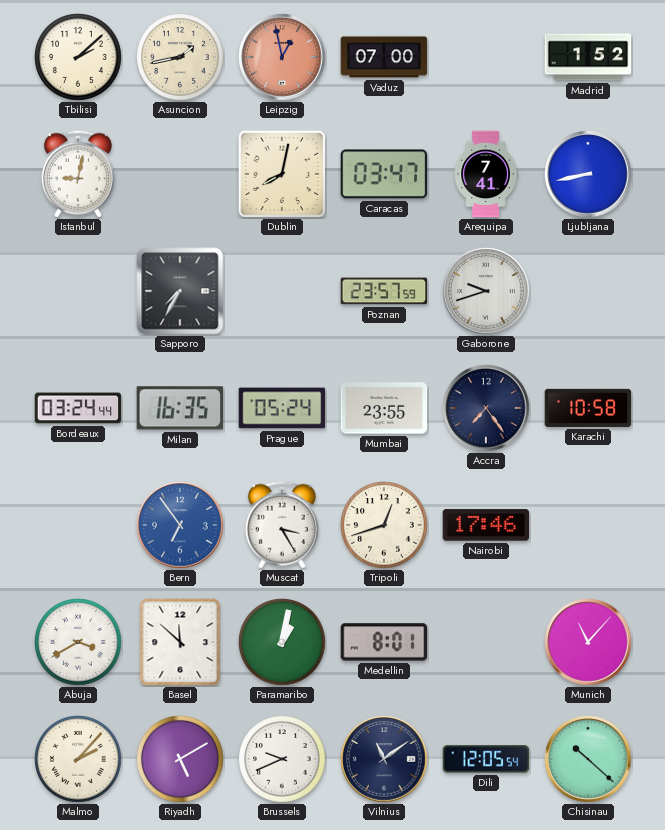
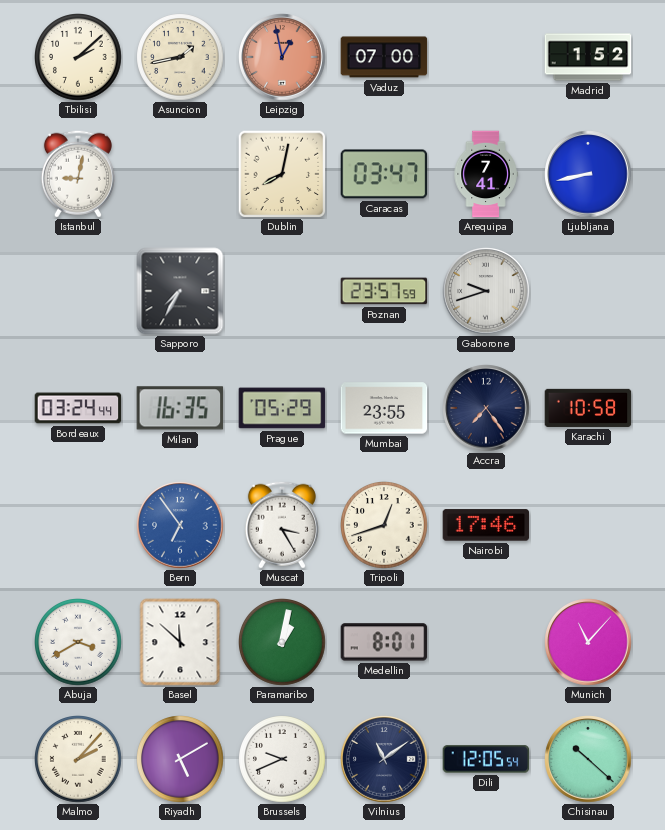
Prague: 05:24 -> 05:29 (282, 408)
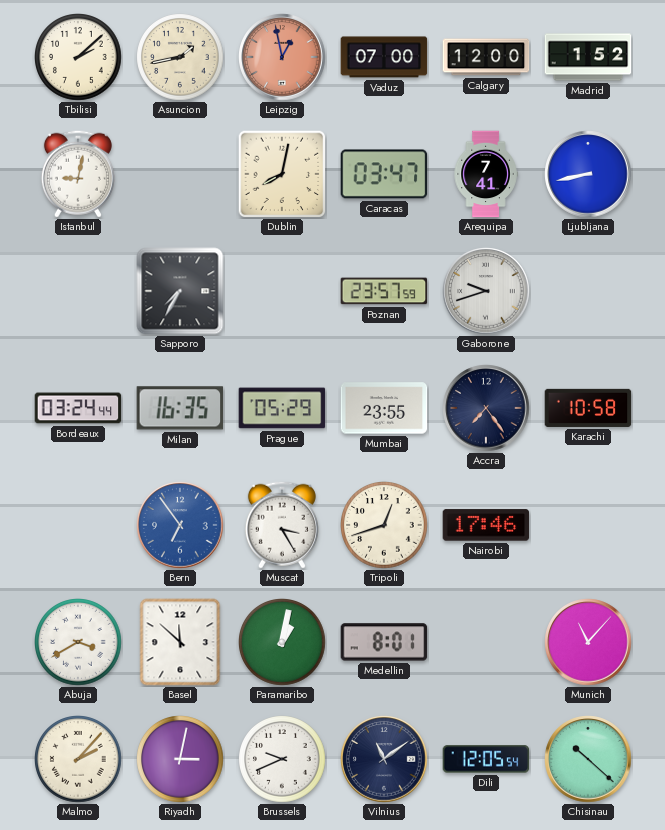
Calgary: none -> 12:00 (486, 57)
Riyadh: 5:10 -> 3:02 (180, 759)
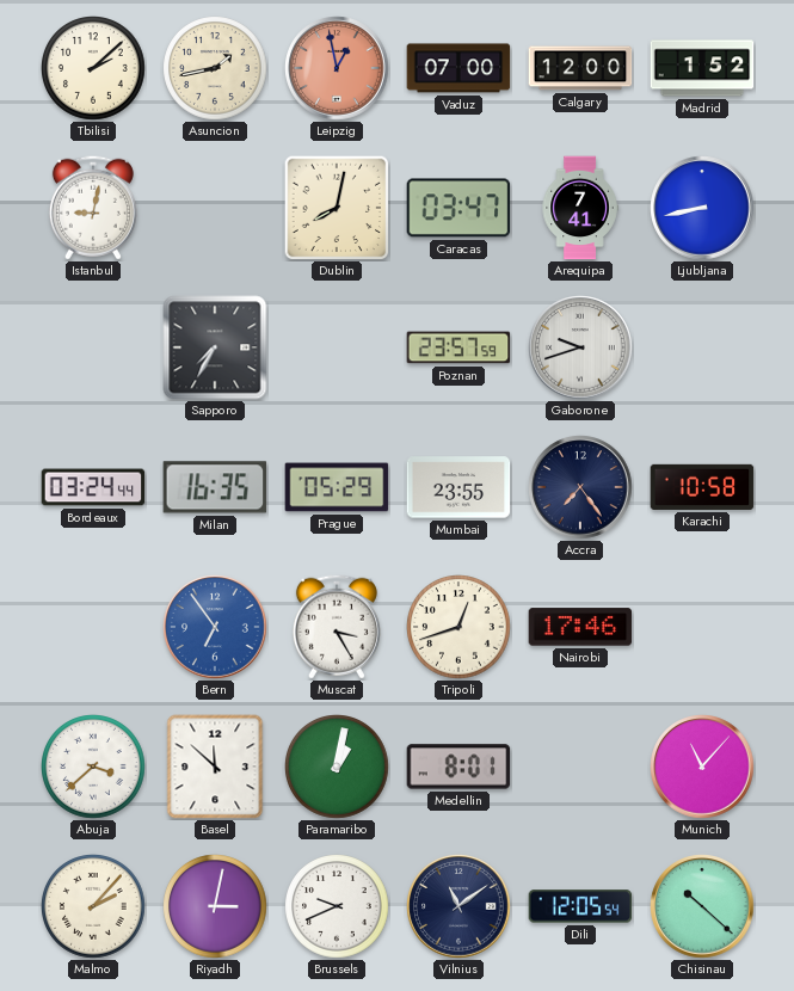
Abuja: 3:40 -> 3:38 (93, 767)
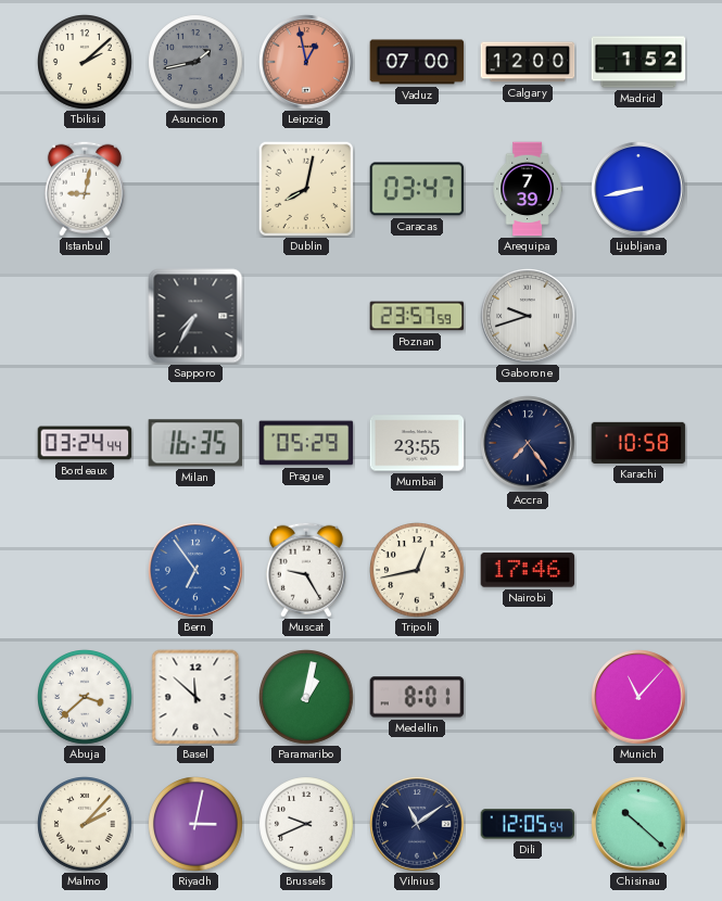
Asuncion dial: cream -> grey (195, 62)
Arequipa: 7:41 -> 7:39 (528, 189)
Muscat: 3:25 -> 9:25 (306, 570)
Tripoli: 12:42 -> 12:43 (417, 570)
